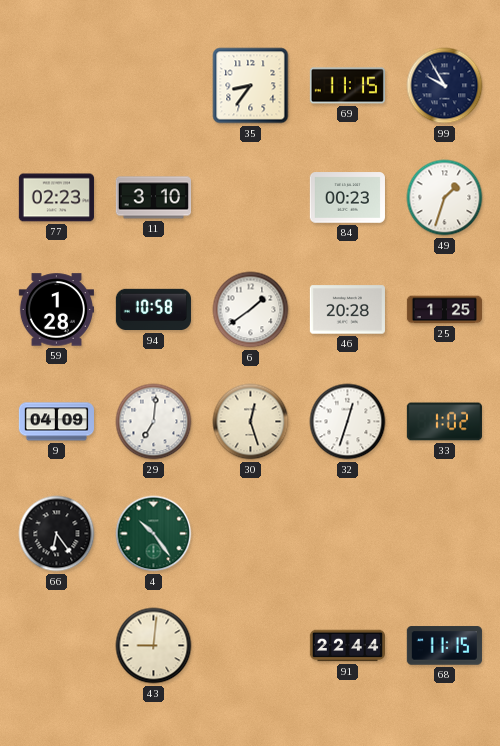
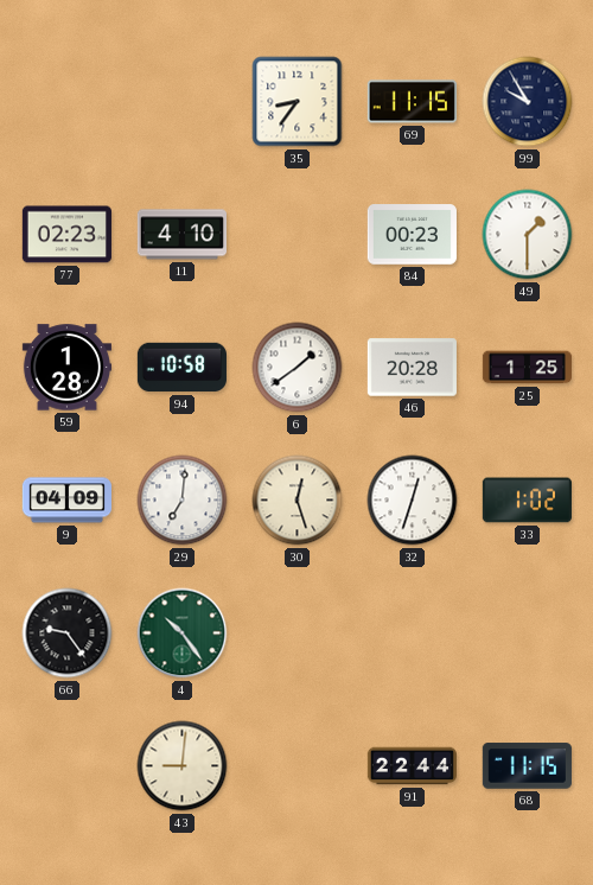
11: 3:10 -> 4:10 (181, 235)
49: 1:33 -> 1:30 (528, 235)
66: 6:24 -> 9:24 (68, 633)
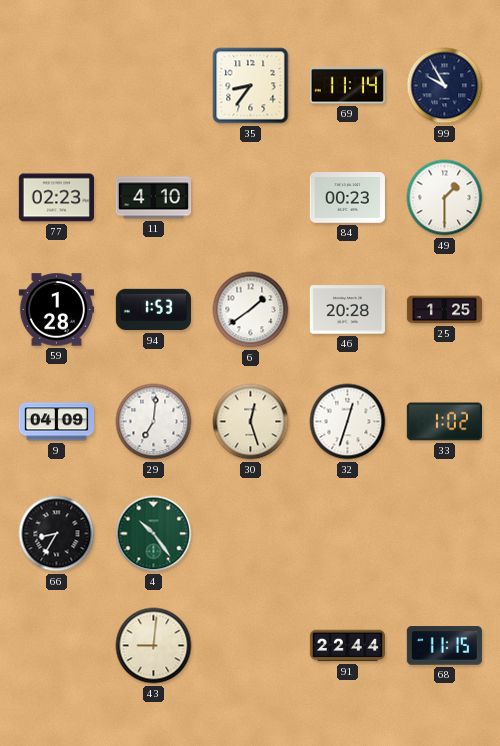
69: 11:15 -> 11:14 (347, 86)
94: 10:58 -> 1:53 (153, 310)
66: 9:24 -> 8:35 (57, 534)
